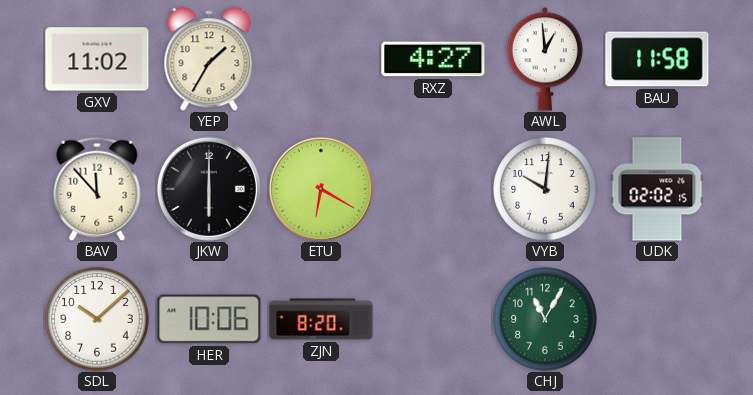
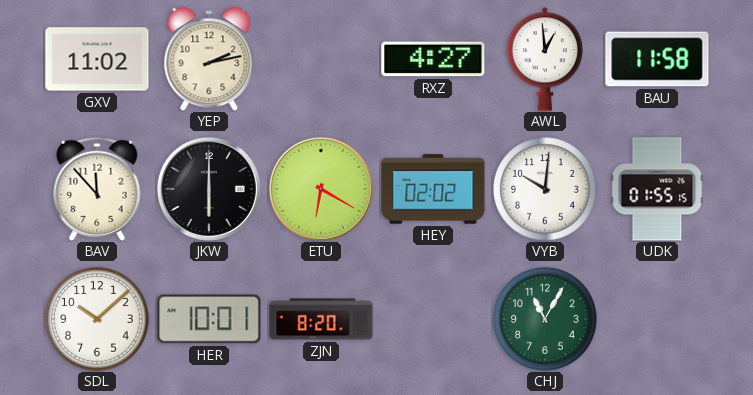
YEP: 1:35 -> 2:13 (209, 59)
HEY: none -> 02:02 (433, 189)
UDK: 02:02 -> 01:55 (657, 189)
HER: 10:06 -> 10:01 (209, 319)
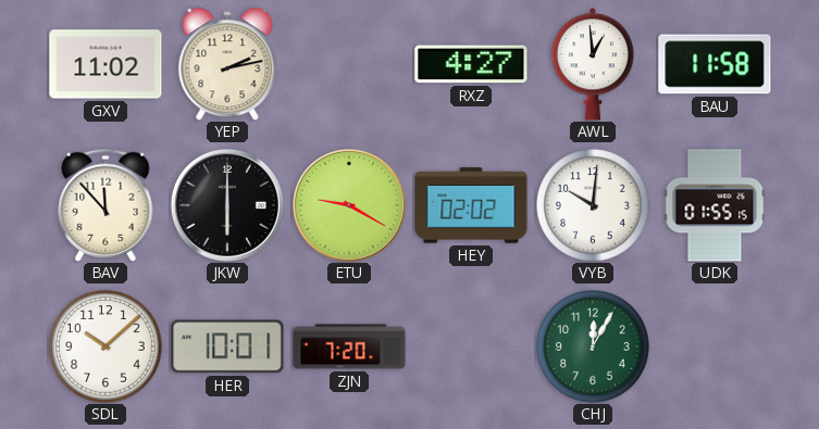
ETU: 6:20 -> 9:20 (349, 205)
ZJN: 8:20 -> 7:20 (349, 346)
CHJ: 11:05 -> 12:05 (593, 346)
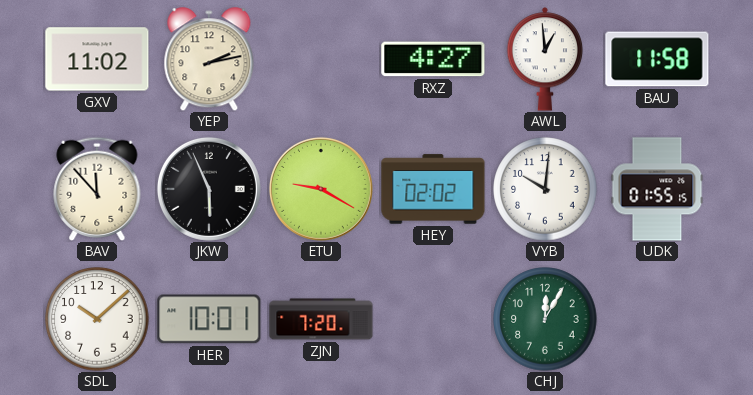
JKW: 6:00 -> 5:56 (209, 189)
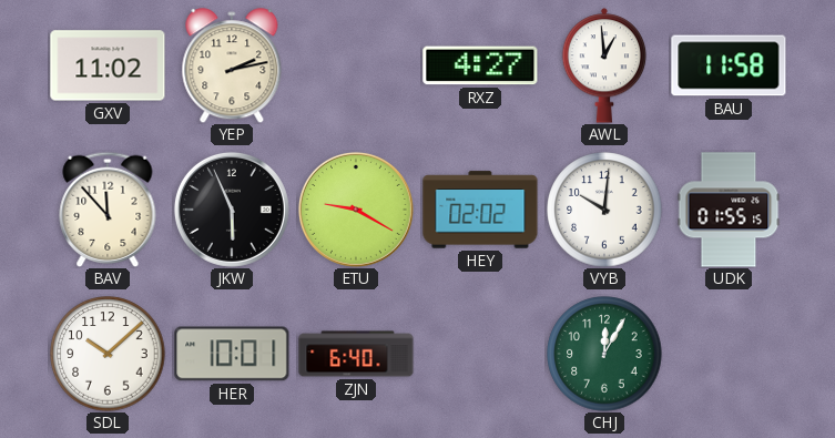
ZJN: 7:20 -> 6:40 (356, 354)
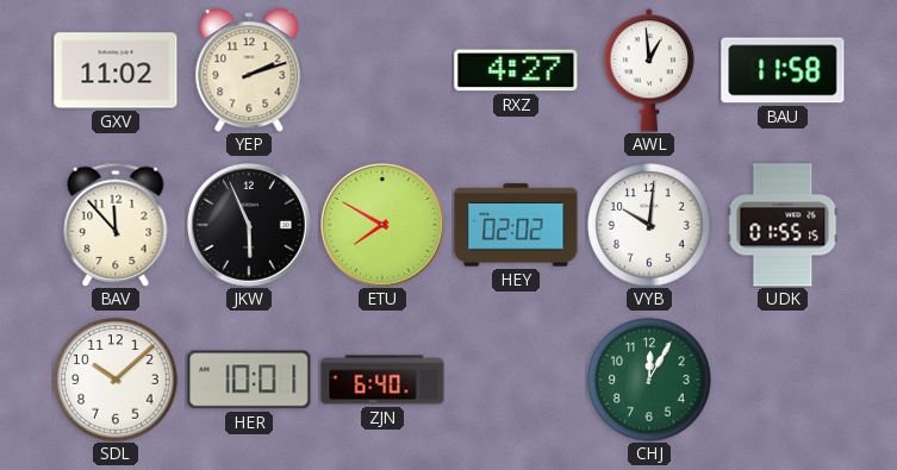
YEP: 2:13 -> 2:12 (249, 70)
ETU: 9:20 -> 7:50 (382, 225)
